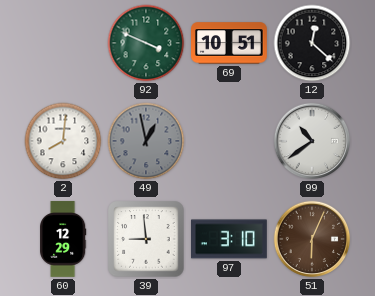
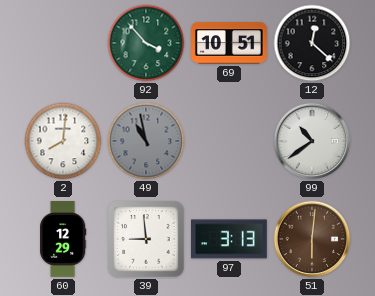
92: 3:49 -> 3:53 (146, 43)
49: 12:58 -> 10:58 (146, 141)
97: 3:10 -> 3:13 (230, 239)
51: 6:04 -> 6:01 (312, 239)
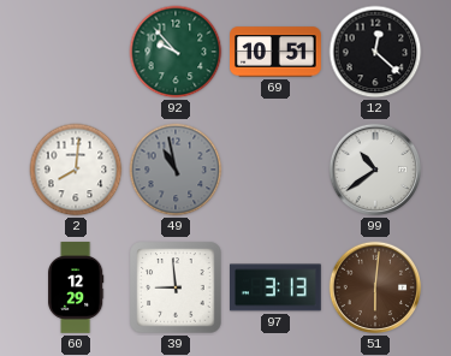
92: 3:53 -> 9:53 (176, 52)
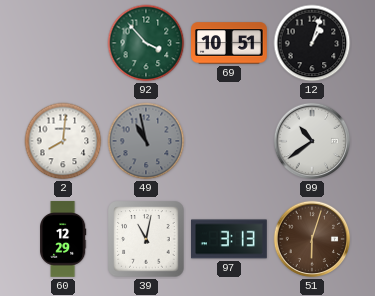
92: 9:53 -> 3:53 (146, 43)
12: 12:22 -> 1:03 (312, 43)
39: 8:59 -> 11:02 (146, 239)
51: 6:01 -> 6:03 (312, 239)
